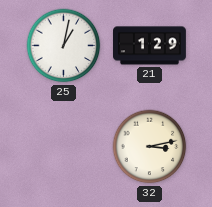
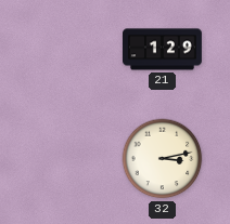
25: 1:02 -> none (64, 46)
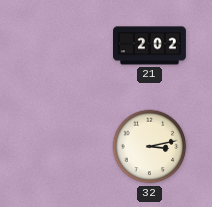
21: 1:29 -> 2:02 (150, 46)
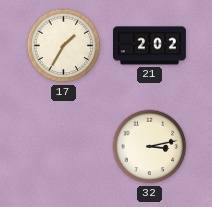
17: none -> 1:35 (64, 46)
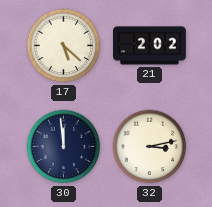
17: 1:35 -> 5:22 (64, 46)
30: none -> 11:59 (64, 147)
